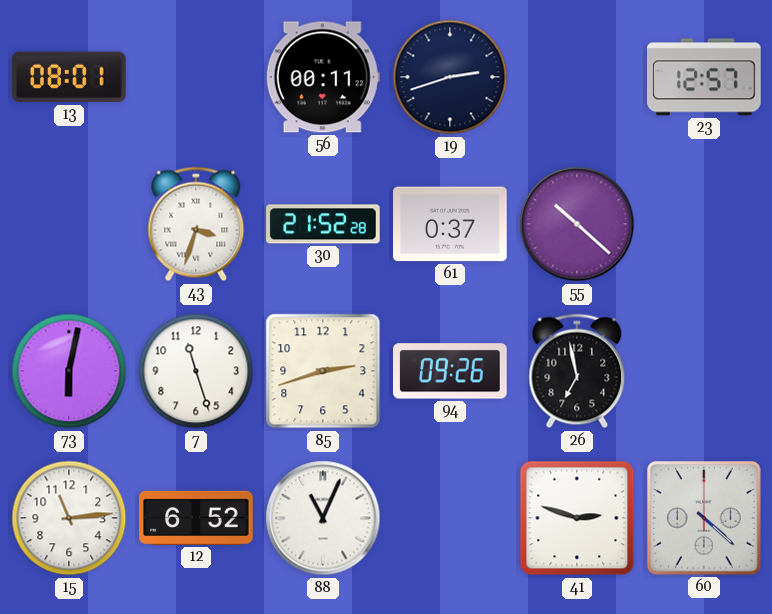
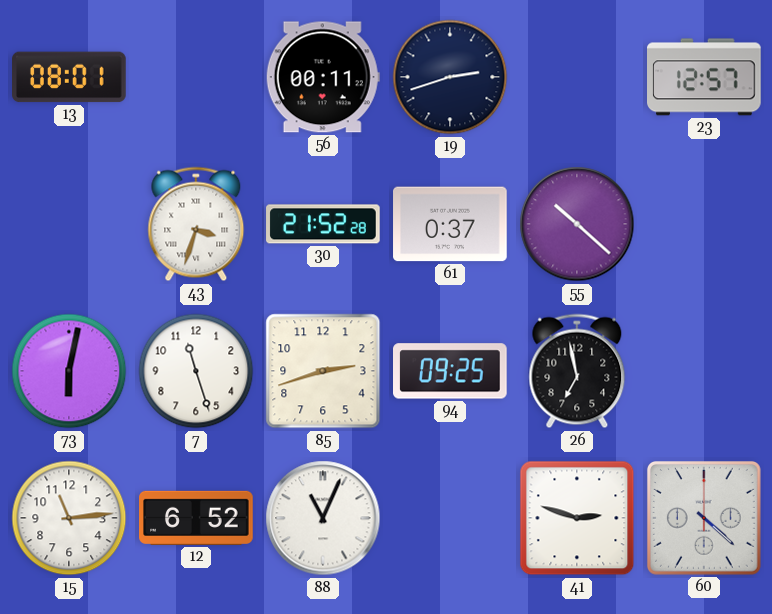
94: 09:26 -> 09:25 (451, 371)
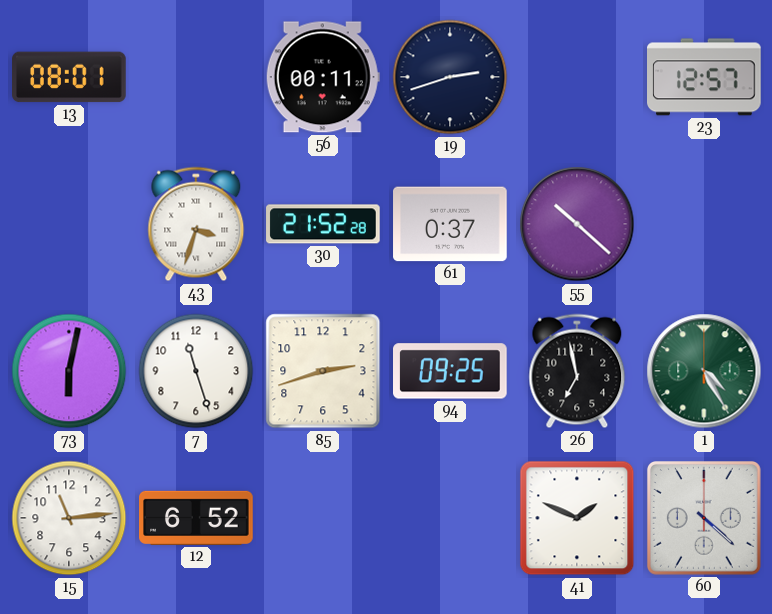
1: none -> 4:25 (704, 371)
88: 11:04 -> none (323, 518)
41: 2:48 -> 1:49 (577, 518)
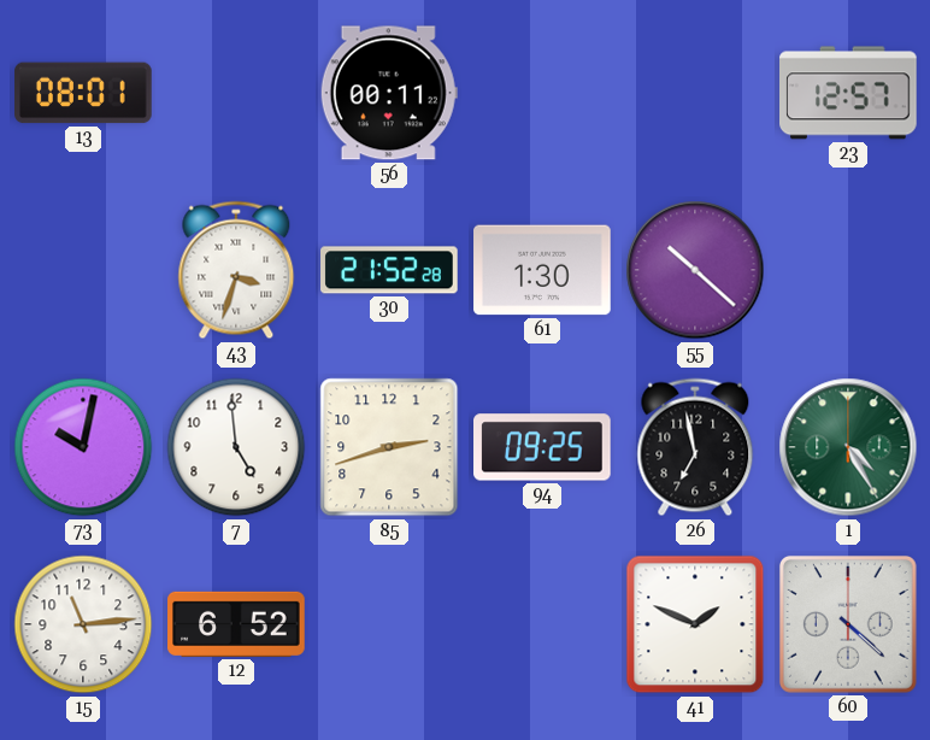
19: 2:42 -> none (450, 77)
61: 0:37 -> 1:30 (542, 270)
73: 6:02 -> 10:02 (83, 447)
7: 11:27 -> 4:59 (236, 447)
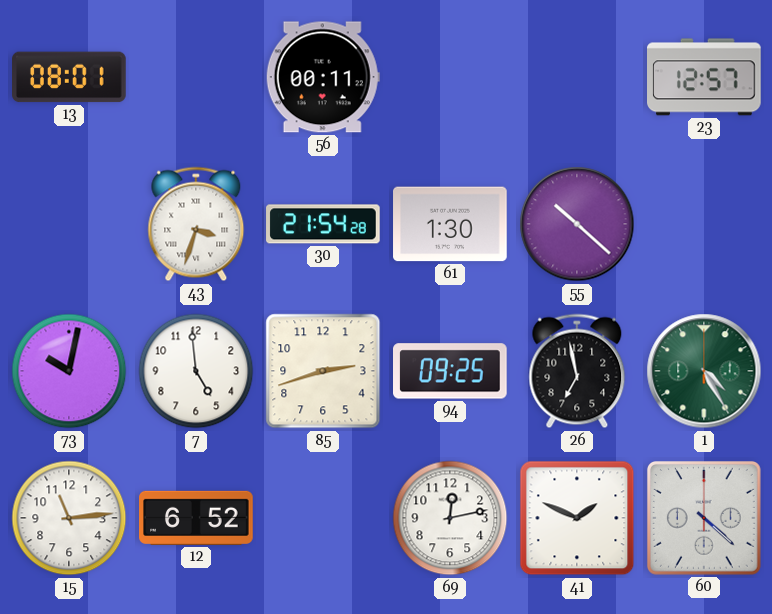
30: 21:52 -> 21:54 (323, 224)
69: none -> 12:13 (450, 518)
